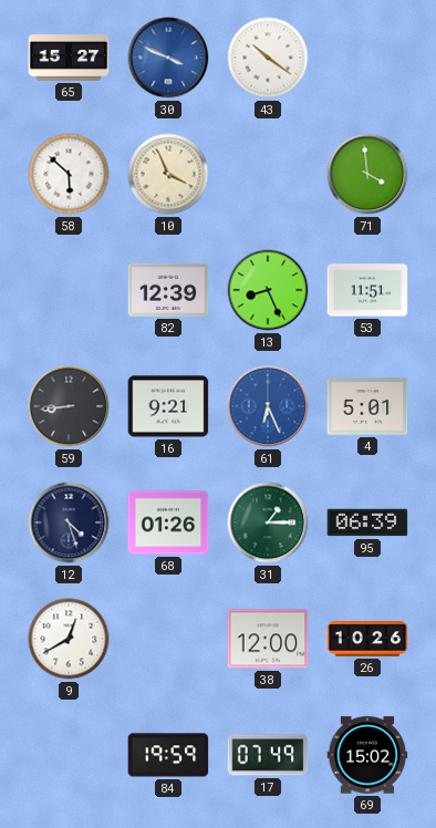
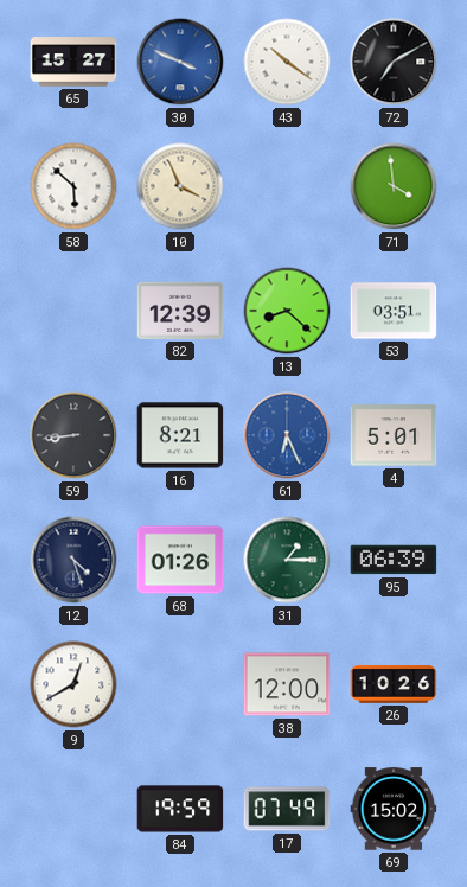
72: none -> 7:10 (394, 62)
13: 8:26 -> 8:22 (287, 311)
53: 11:51 -> 03:51 (394, 311)
16: 9:21 -> 8:21 (180, 435)
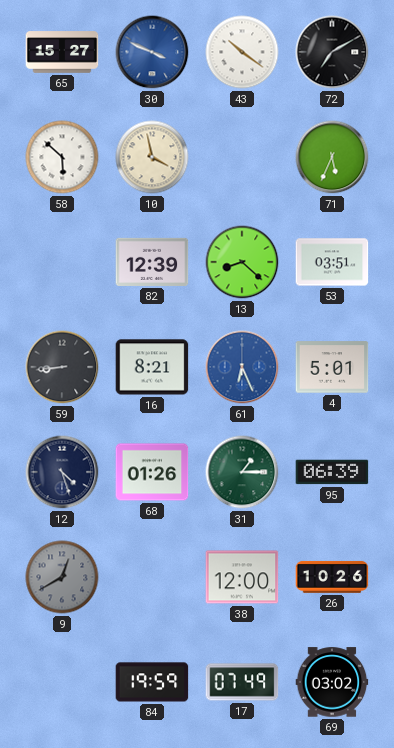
10: 3:56 -> 3:58 (152, 157)
71: 3:59 -> 5:34 (332, 157)
9 dial: white -> grey (62, 577)
69: 15:02 -> 03:02 (332, 682)
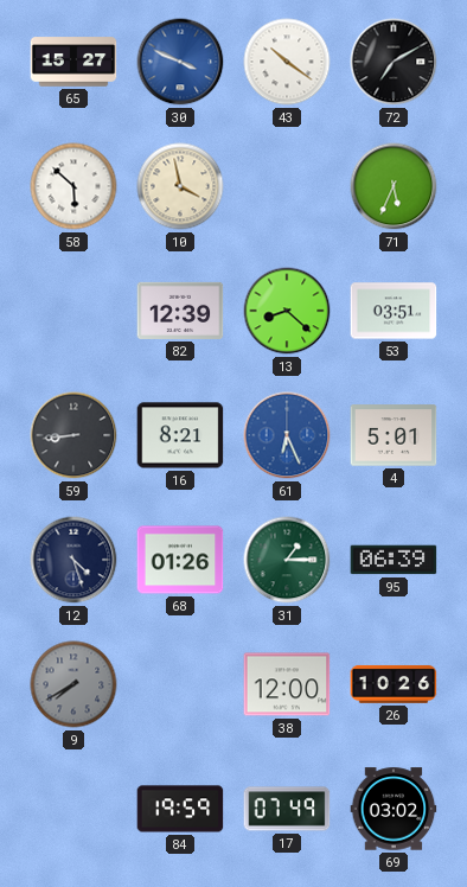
9: 12:40 -> 7:40 (73, 684)
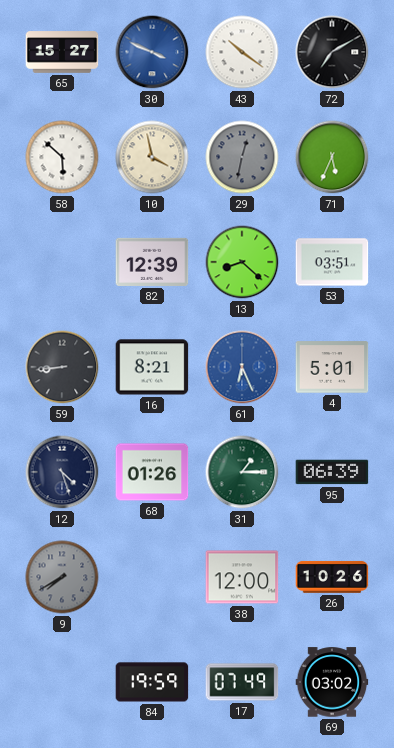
29: none -> 12:32 (242, 157)
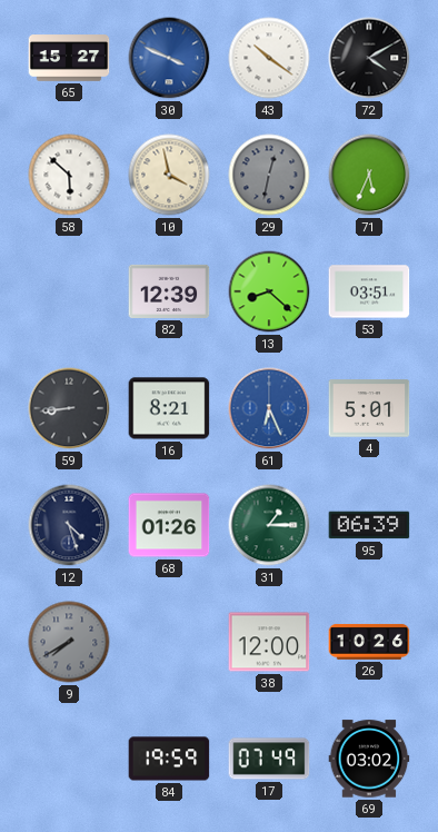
72: 7:10 -> 4:10 (369, 58)
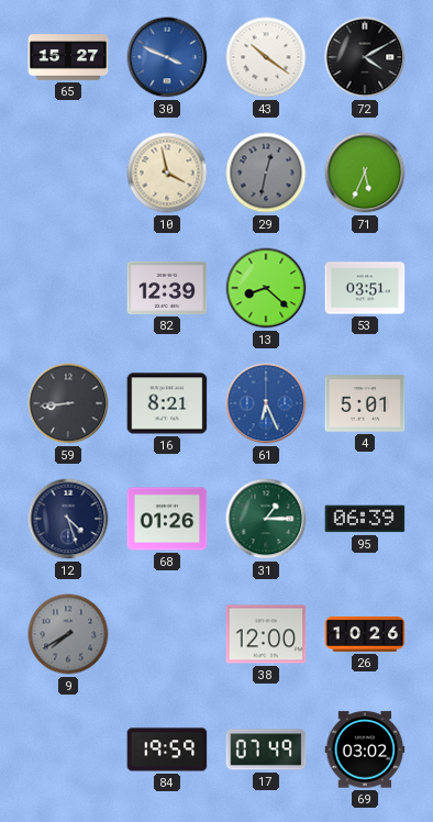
58: 5:52 -> none (69, 175)
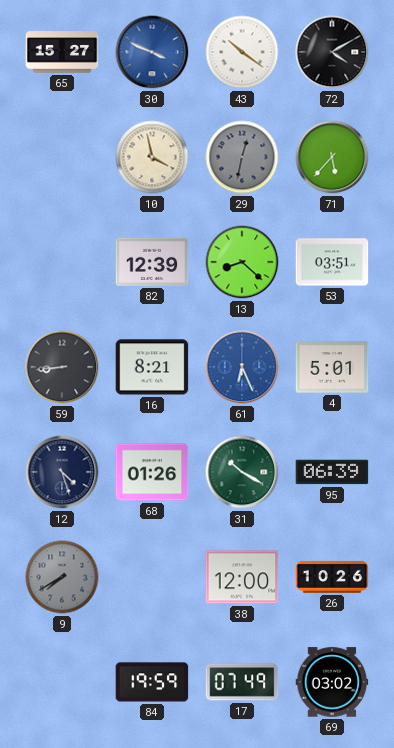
71: 5:34 -> 5:37 (332, 157)
31: 1:15 -> 10:20 (242, 472)
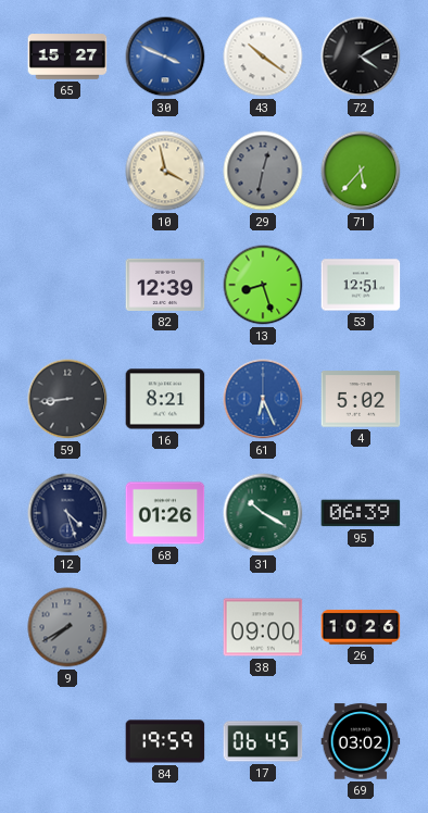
13: 8:22 -> 8:27 (263, 285)
53: 03:51 -> 12:51 (361, 285)
4: 5:01 -> 5:02 (361, 399)
38: 12:00 -> 09:00 (263, 627)
17: 07:49 -> 06:45 (263, 741)
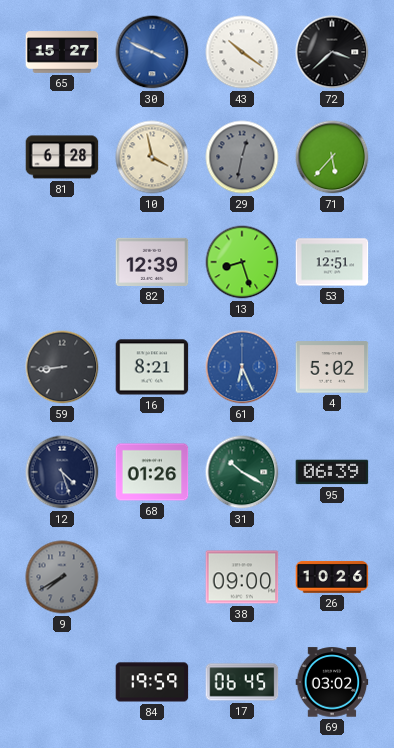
72: 4:10 -> 3:38 (332, 52)
81: none -> 6:28 (62, 157)
